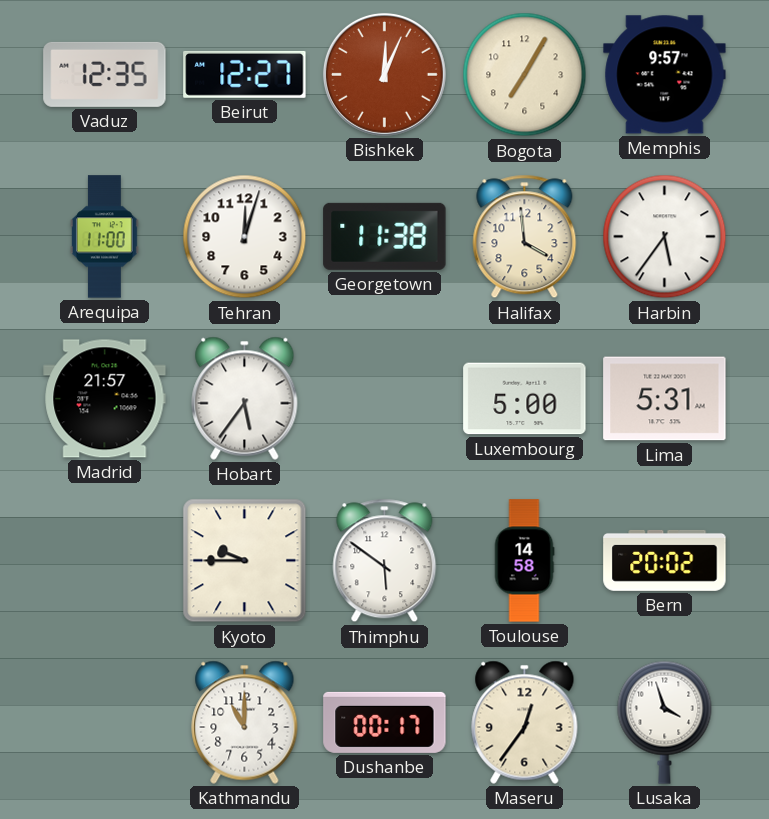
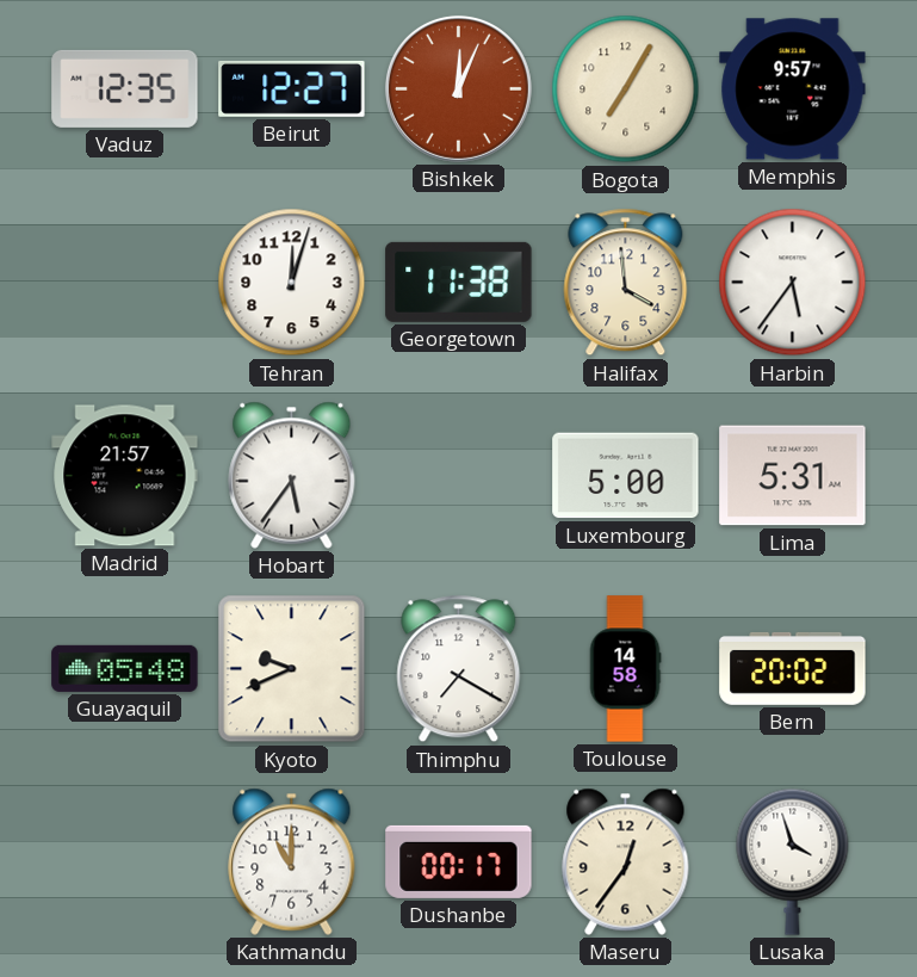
Arequipa: 11:00 -> none (104, 237)
Guayaquil: none -> 05:48 (125, 668)
Kyoto: 9:45 -> 9:41 (292, 669)
Thimphu: 5:51 -> 7:20 (459, 669)
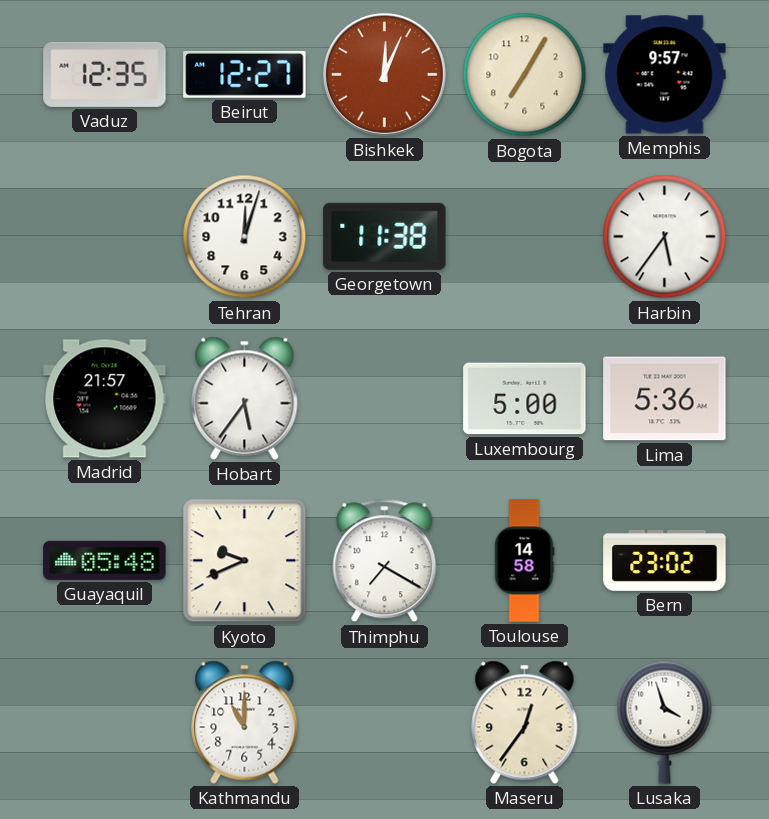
Halifax: 3:59 -> none (626, 283)
Lima: 5:31 -> 5:36 (665, 399)
Bern: 20:02 -> 23:02 (665, 560)
Dushanbe: 00:17 -> none (459, 861)
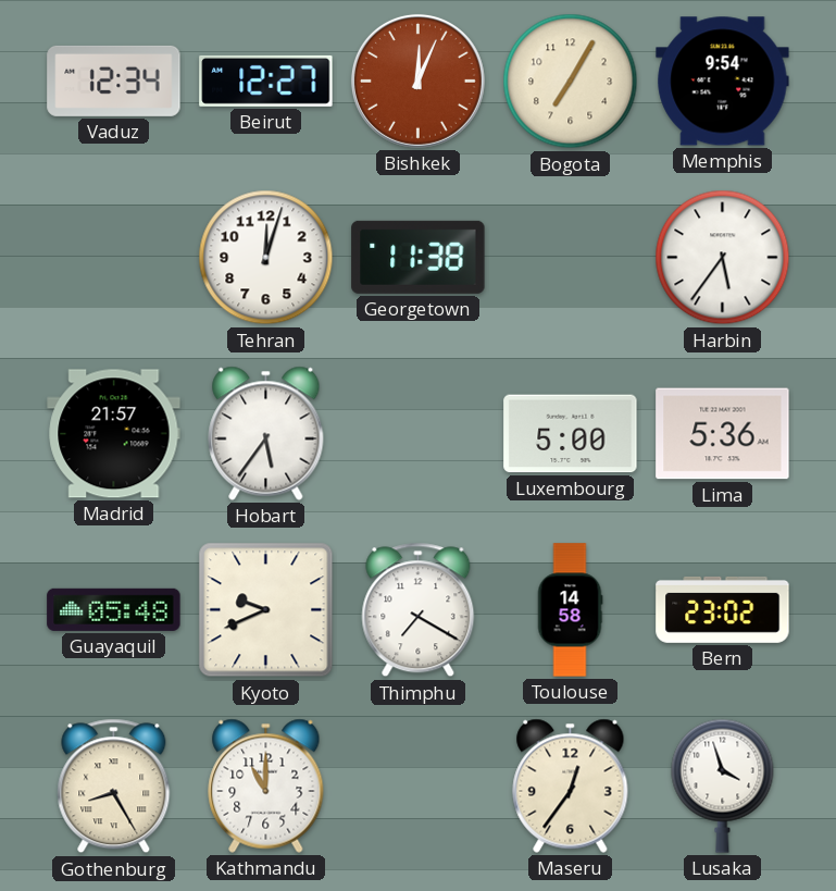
Vaduz: 12:35 -> 12:34 (114, 81)
Memphis: 9:57 -> 9:54 (723, 82)
Gothenburg: none -> 8:25 (114, 787)
